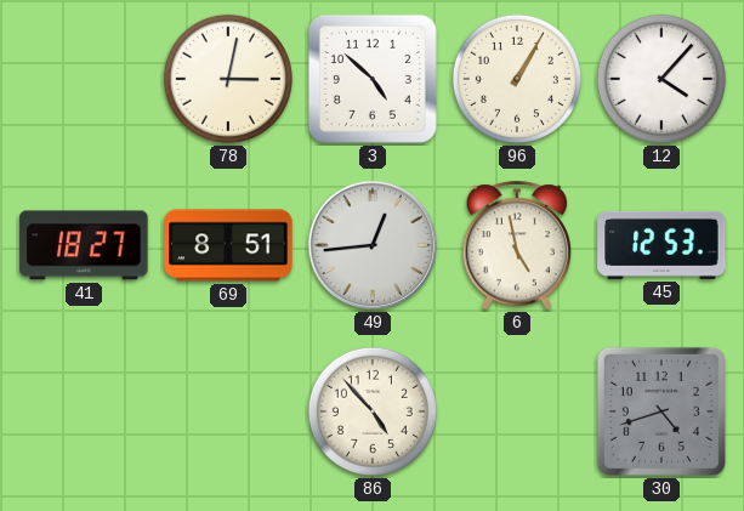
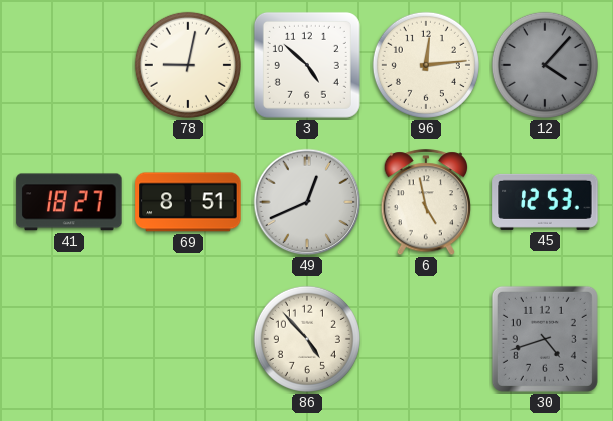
78: 3:02 -> 9:02 (188, 65)
96: 1:05 -> 12:14 (426, 65)
12 dial: white -> grey (545, 65)
49: 12:44 -> 12:41 (307, 202)
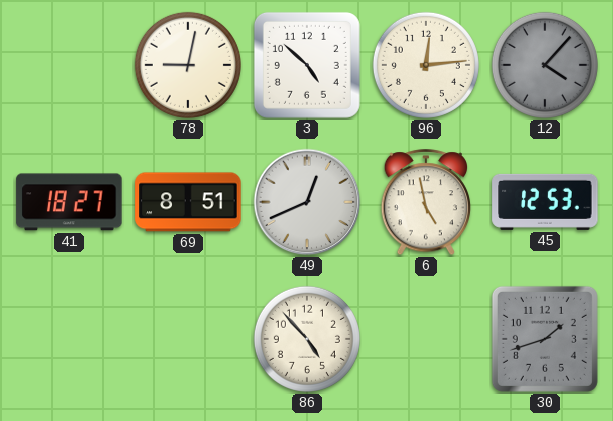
30: 4:42 -> 1:42 (545, 339)
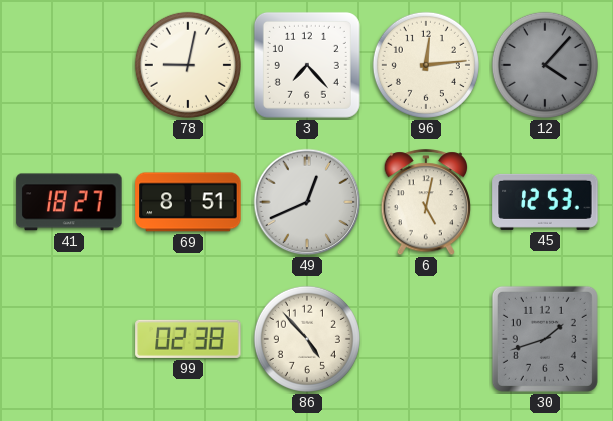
3: 4:52 -> 7:23 (307, 65)
6: 4:58 -> 5:02 (425, 203)
99: none -> 02:38 (188, 339)
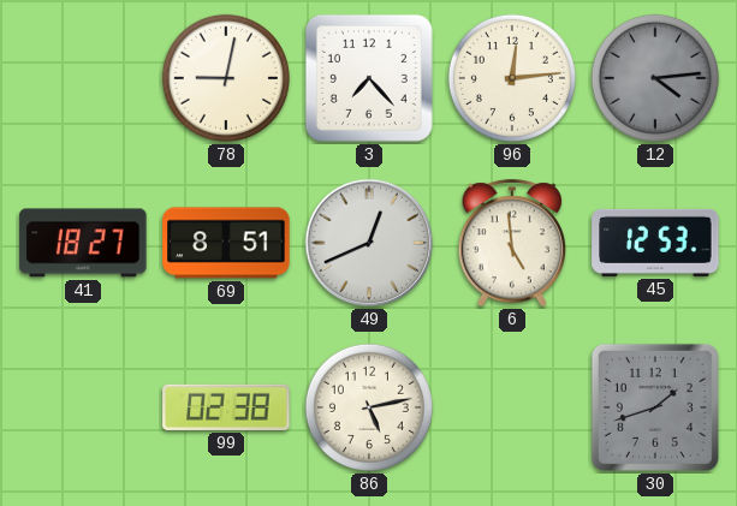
12: 4:07 -> 4:14 (655, 78)
6: 5:02 -> 4:59 (511, 244)
86: 4:53 -> 5:13 (369, 407)
